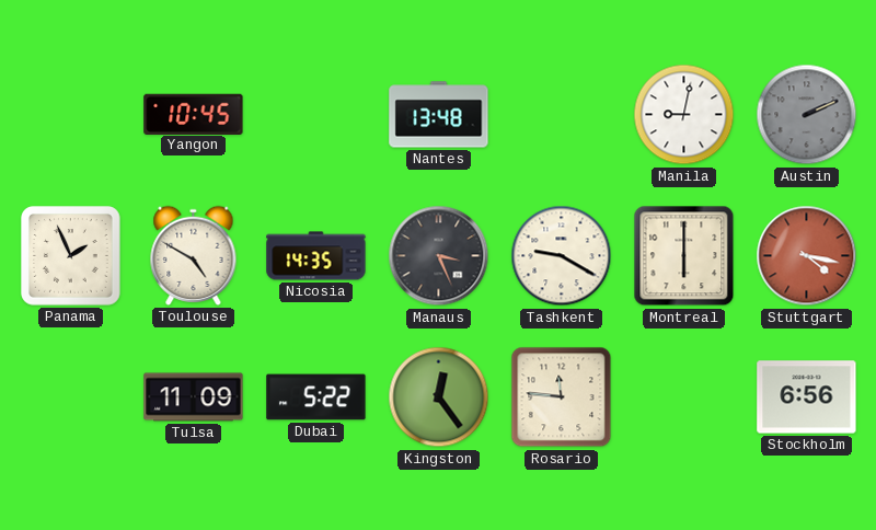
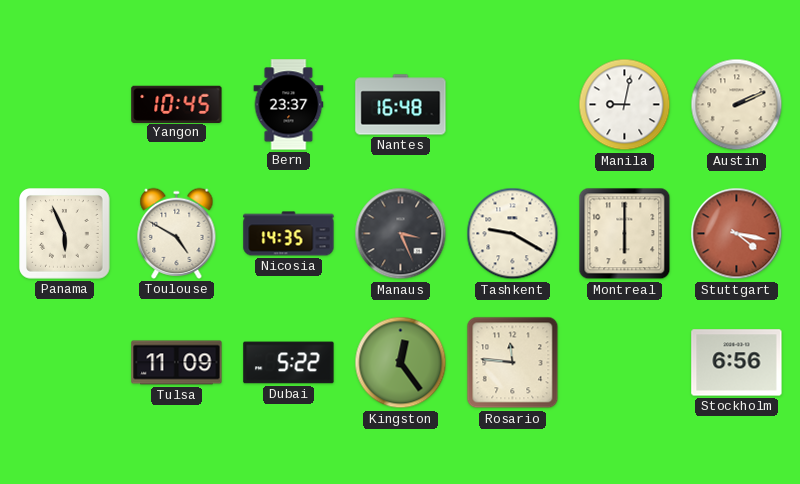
Bern: none -> 23:37 (289, 105)
Nantes: 13:48 -> 16:48 (401, 105)
Austin dial: grey -> cream (737, 105)
Panama: 1:56 -> 5:56 (65, 234)
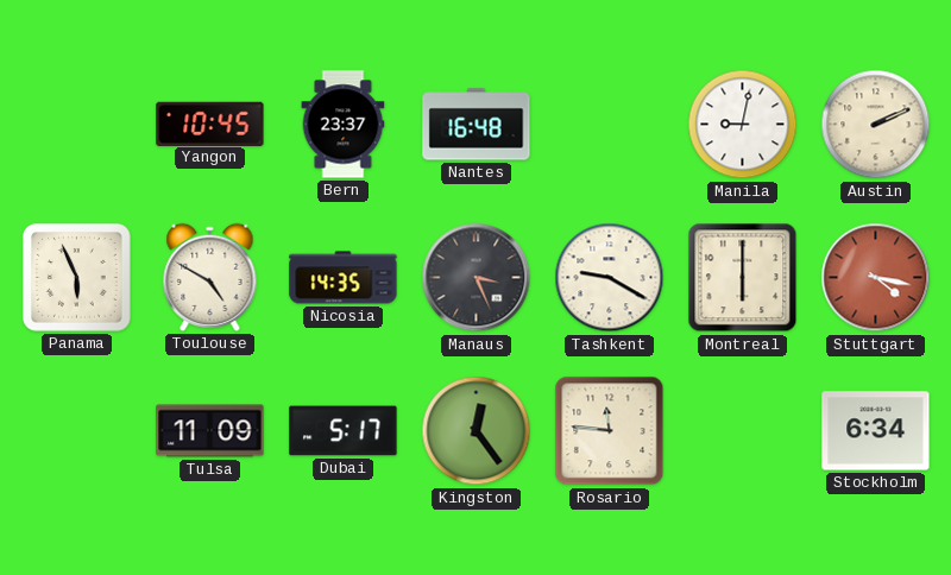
Dubai: 5:22 -> 5:17 (344, 431)
Stockholm: 6:56 -> 6:34 (876, 431)
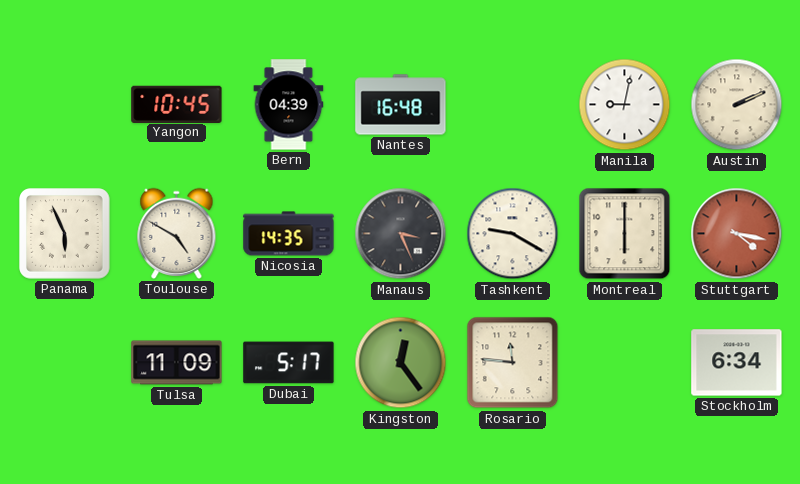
Bern: 23:37 -> 04:39 (289, 105)
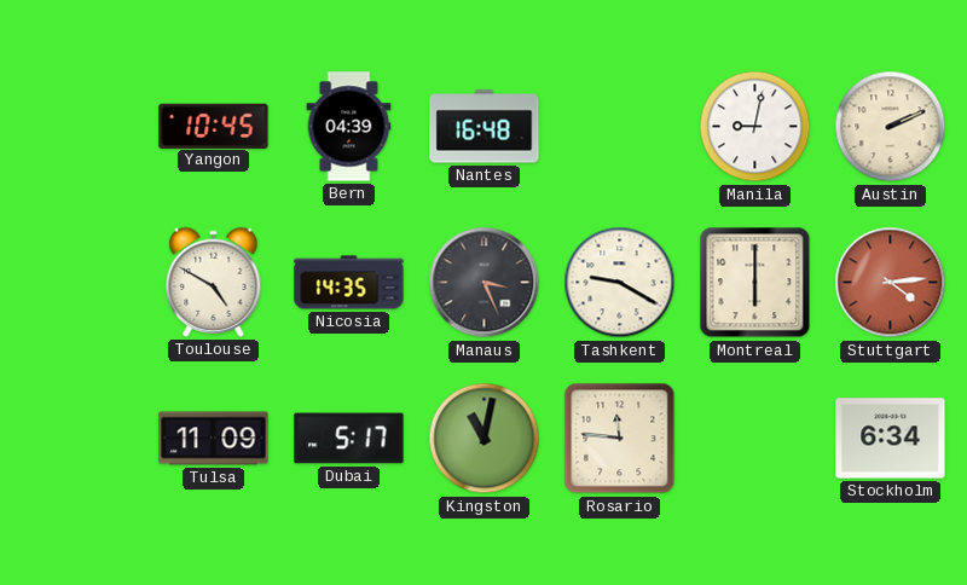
Panama: 5:56 -> none (65, 234)
Stuttgart: 4:17 -> 4:14 (891, 283)
Kingston: 12:24 -> 11:02 (485, 439)
